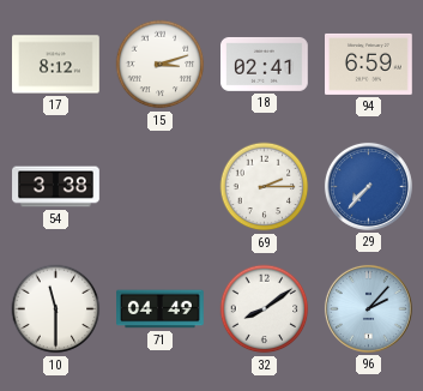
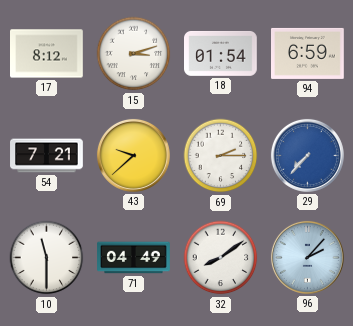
18: 02:41 -> 01:54 (221, 53)
54: 3:38 -> 7:21 (47, 156)
43: none -> 9:38 (133, 155)
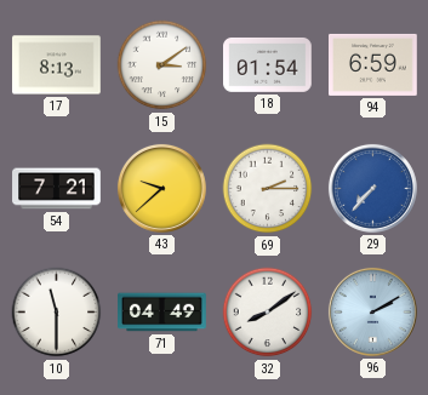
17: 8:12 -> 8:13 (57, 65)
15: 3:12 -> 3:09 (162, 65)
96: 2:07 -> 2:10 (372, 311)
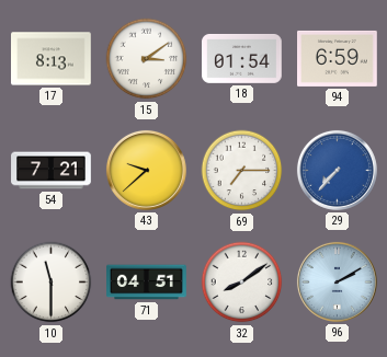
69: 2:15 -> 7:15 (242, 171)
71: 04:49 -> 04:51 (147, 283)
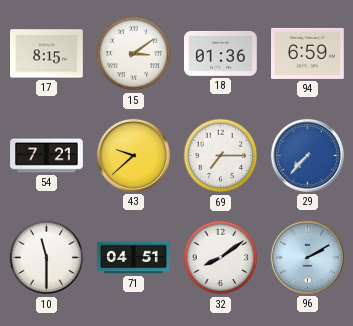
17: 8:13 -> 8:15 (47, 54)
18: 01:54 -> 01:36 (221, 53)
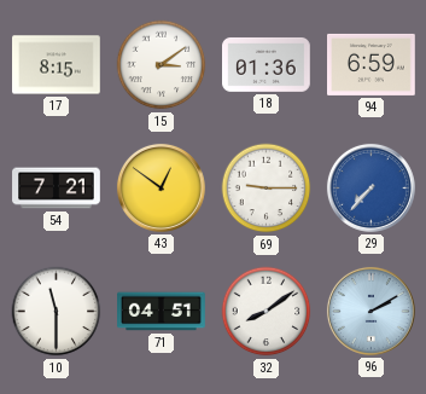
43: 9:38 -> 12:51 (161, 187)
69: 7:15 -> 9:15 (267, 189)
